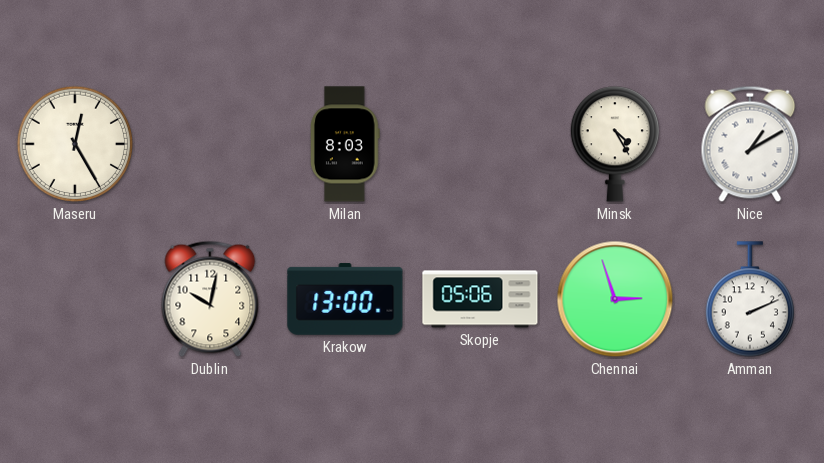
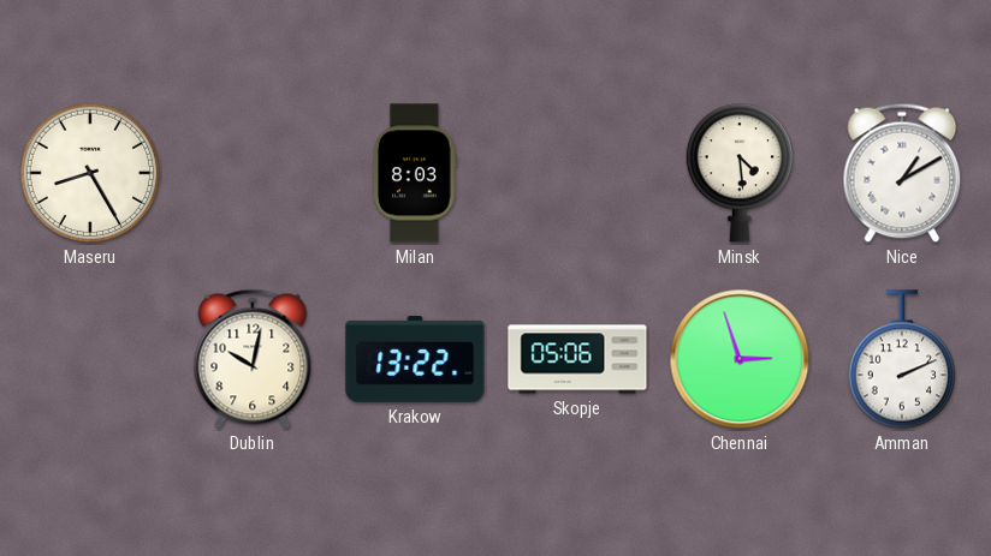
Maseru: 12:25 -> 8:25 (90, 173)
Minsk: 4:25 -> 4:29 (738, 173)
Krakow: 13:00 -> 13:22 (415, 359)
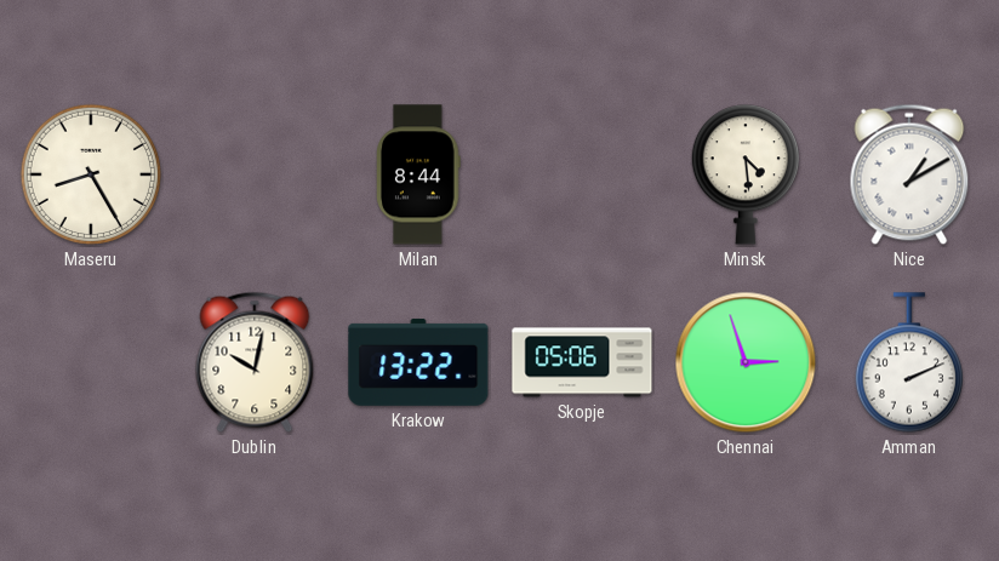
Milan: 8:03 -> 8:44 (419, 174)
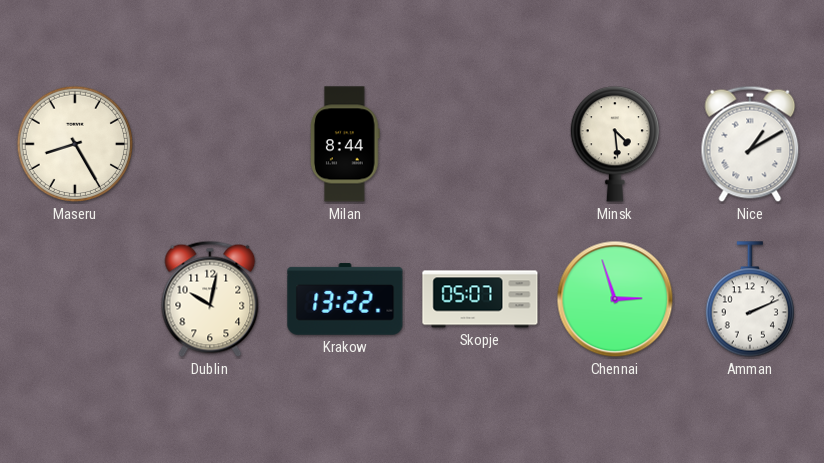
Skopje: 05:06 -> 05:07 (480, 299)
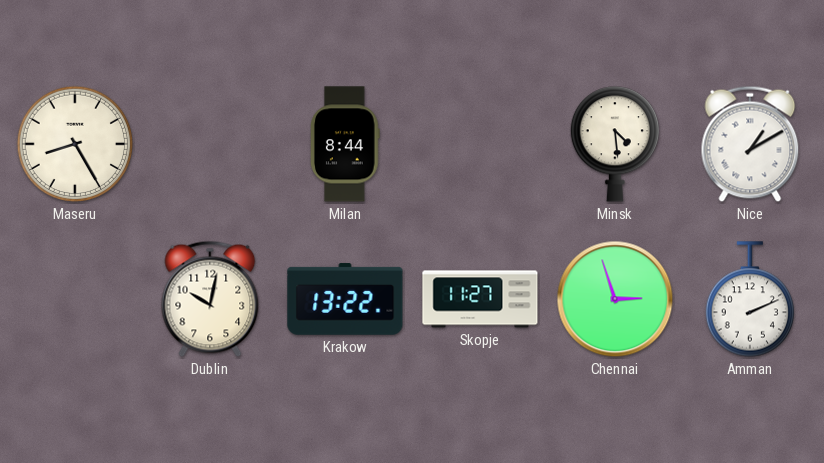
Skopje: 05:07 -> 11:27 (480, 299)
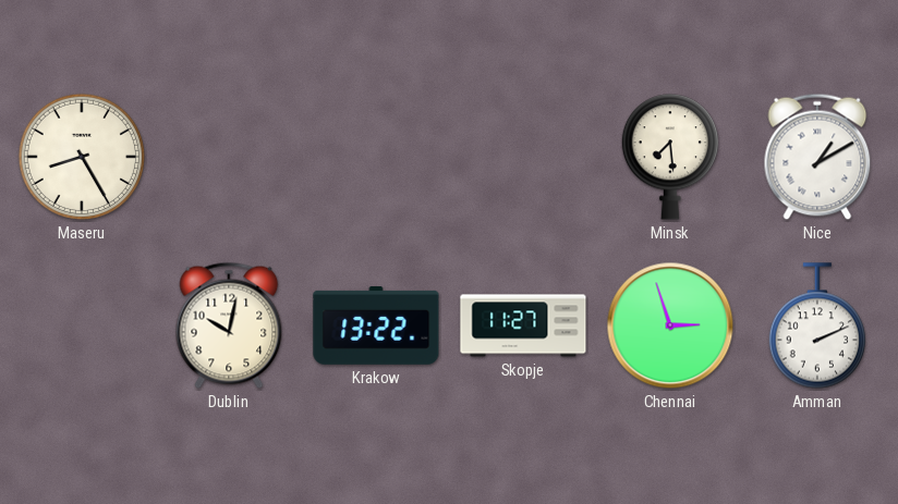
Milan: 8:44 -> none (346, 144)
Minsk: 4:29 -> 7:29 (669, 157)
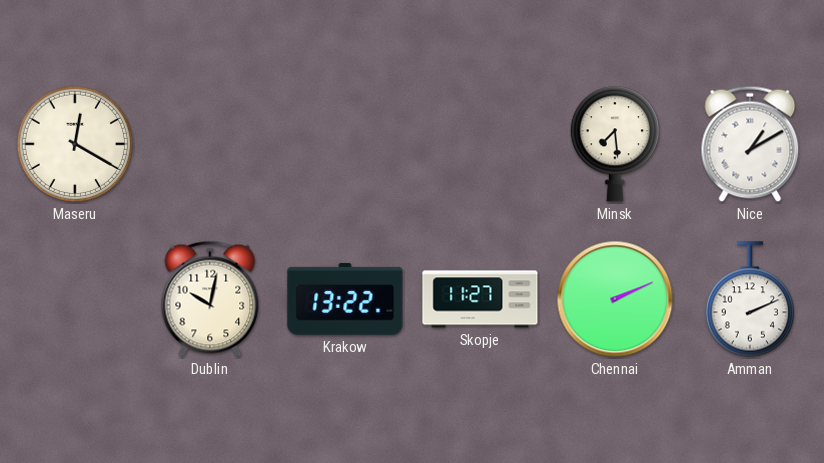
Maseru: 8:25 -> 12:20 (75, 144)
Chennai: 2:57 -> 2:11 (615, 299)
